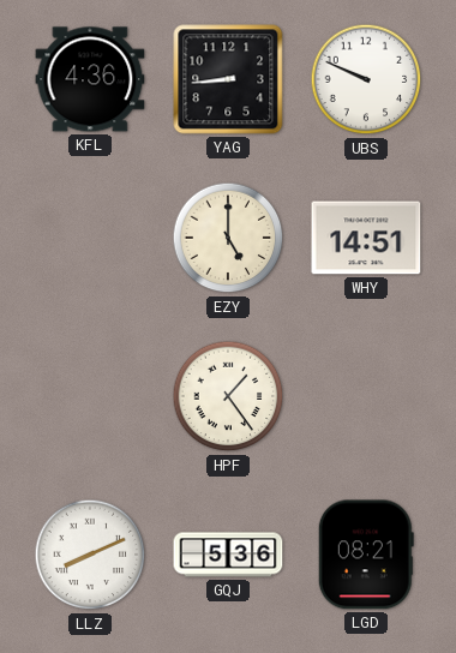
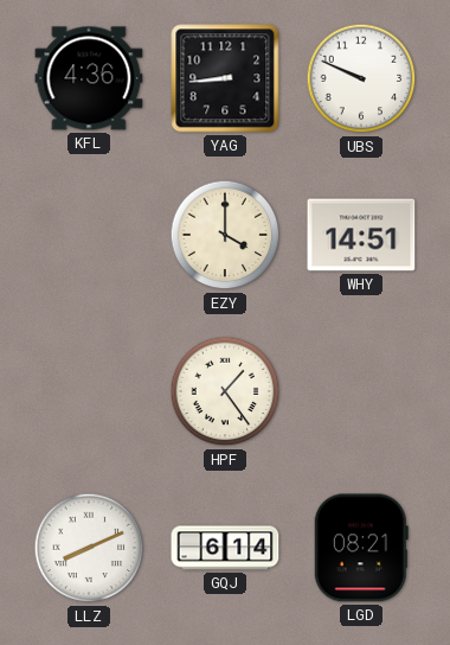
EZY: 5:00 -> 4:00 (225, 235)
GQJ: 5:36 -> 6:14 (225, 548)
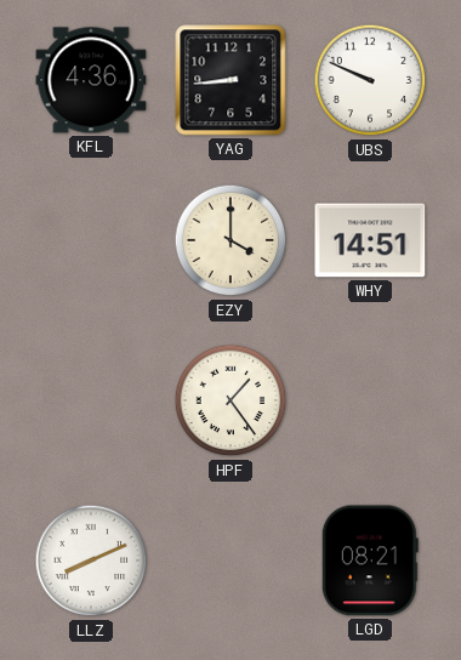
GQJ: 6:14 -> none (225, 548)
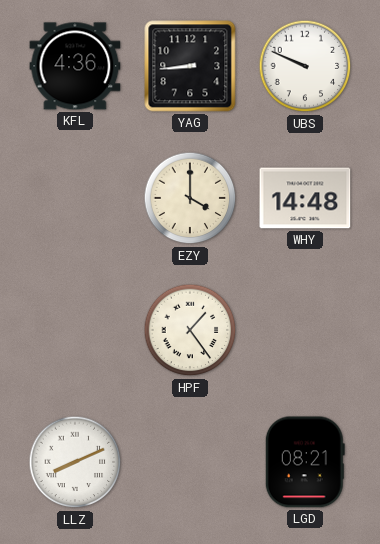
WHY: 14:51 -> 14:48 (305, 198)
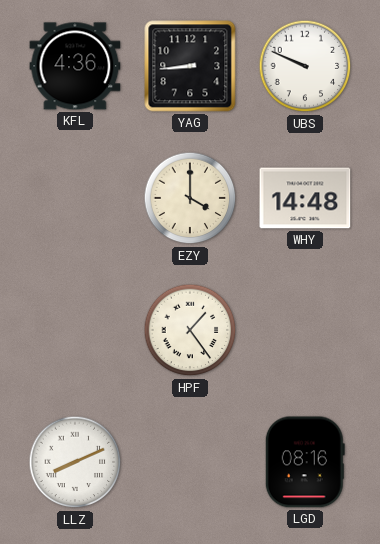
LGD: 08:21 -> 08:16 (305, 462)
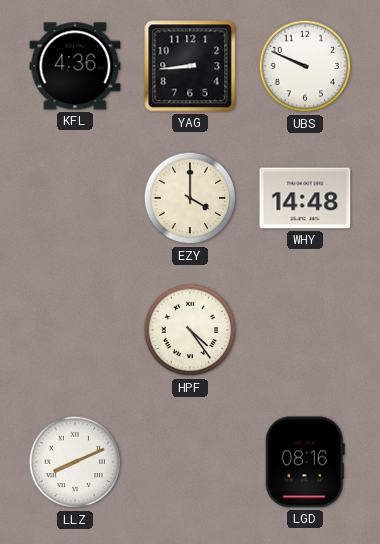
HPF: 1:24 -> 4:24 (190, 330)
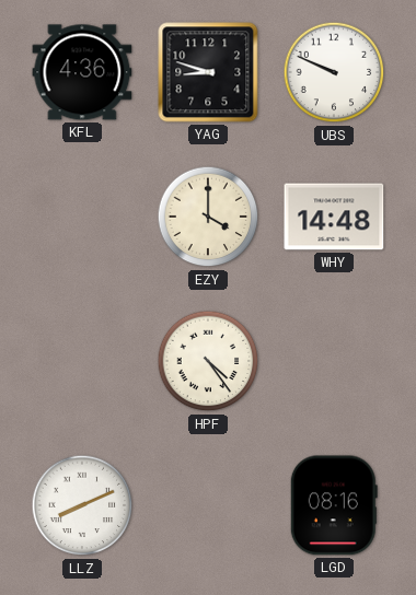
YAG: 8:44 -> 8:48 (208, 72)
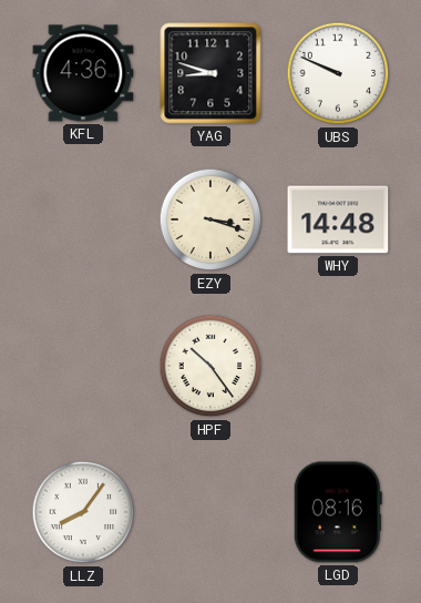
EZY: 4:00 -> 3:18 (210, 219)
HPF: 4:24 -> 10:24 (210, 366)
LLZ: 8:11 -> 8:06 (83, 512)
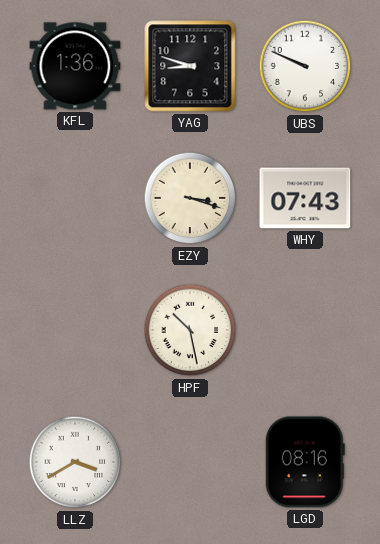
KFL: 4:36 -> 1:36 (75, 66)
WHY: 14:48 -> 07:43 (305, 198)
HPF: 10:24 -> 10:28 (190, 330)
LLZ: 8:06 -> 3:40 (75, 462)
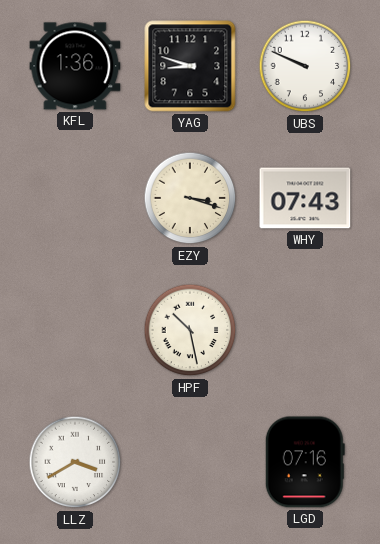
LGD: 08:16 -> 07:16 (305, 462)
